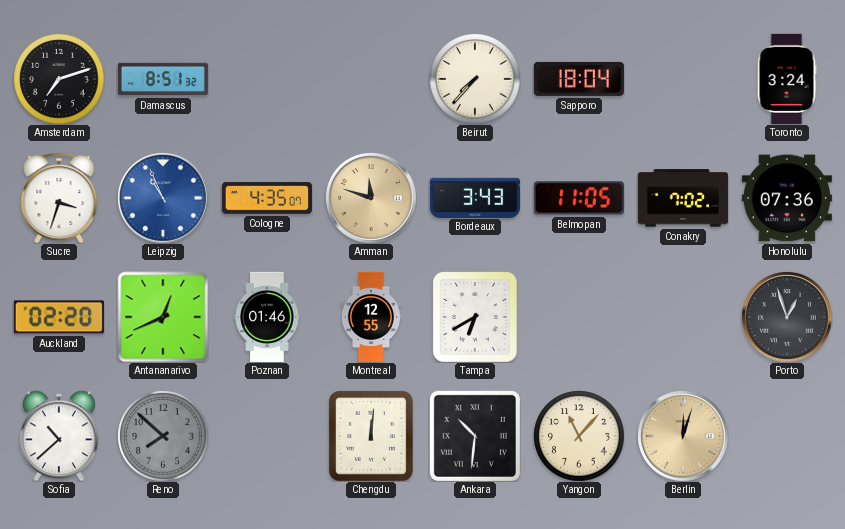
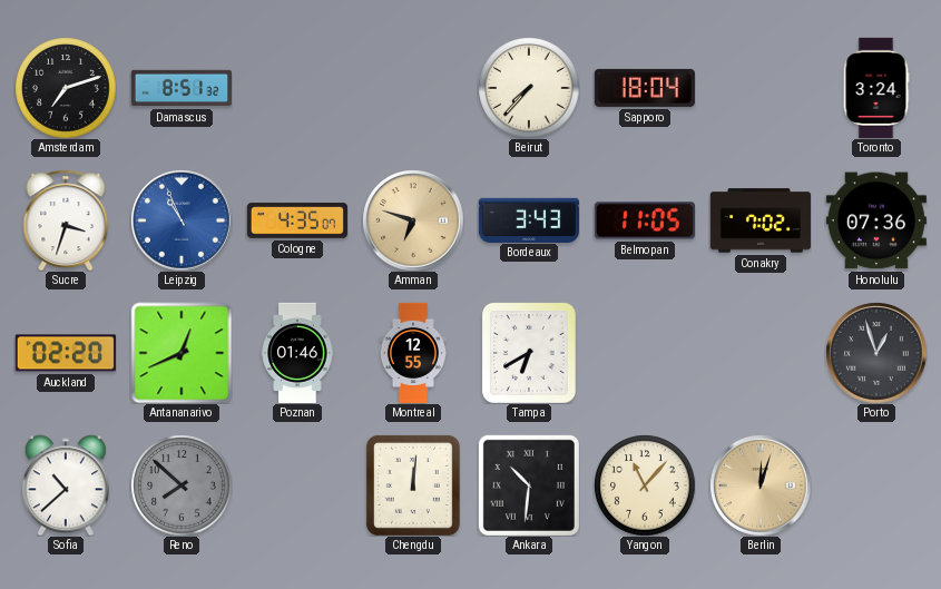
Amman: 11:48 -> 6:48 (413, 220)
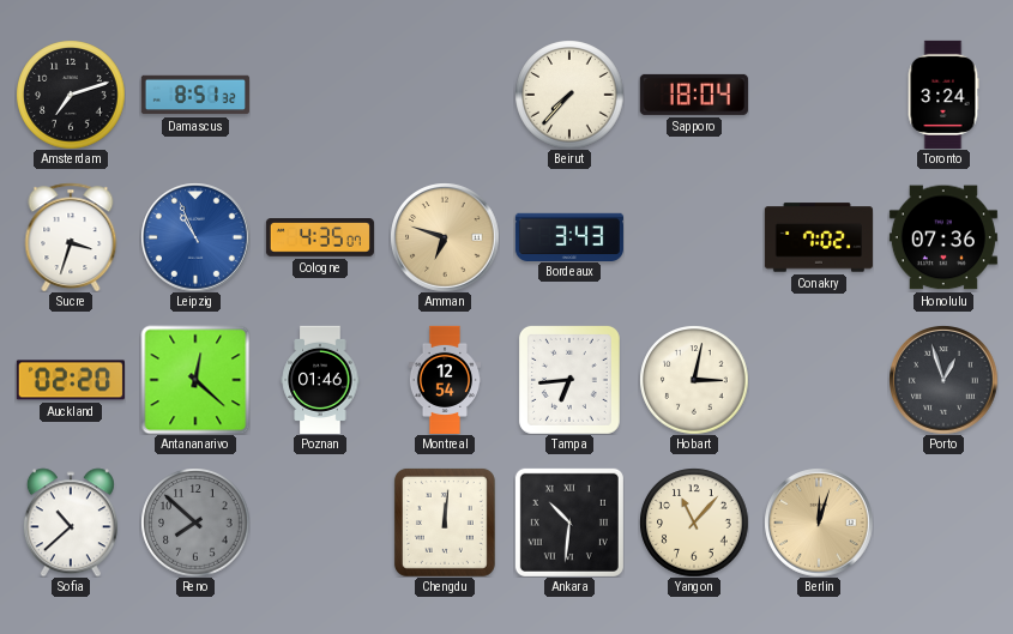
Belmopan: 11:05 -> none (645, 220)
Antananarivo: 12:41 -> 12:22 (195, 380)
Montreal: 12:55 -> 12:54 (444, 379)
Tampa: 6:40 -> 6:44 (569, 380)
Hobart: none -> 3:02 (694, 380)
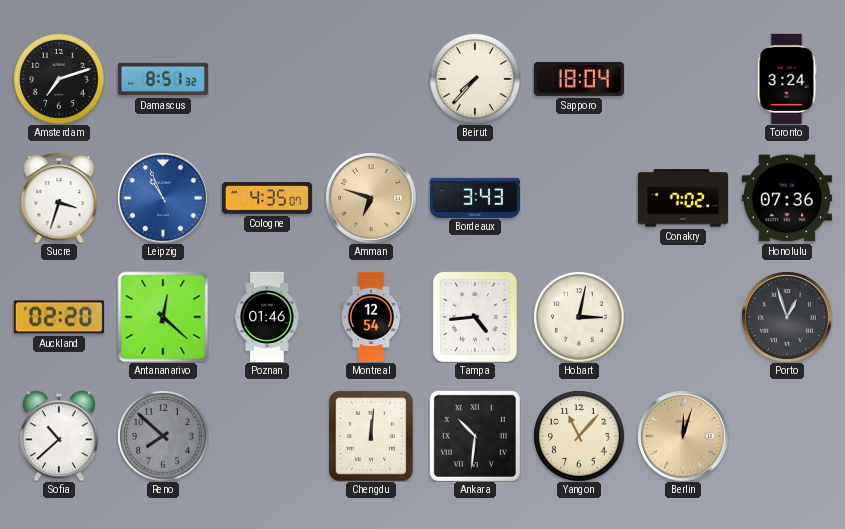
Tampa: 6:44 -> 4:44 (475, 317)
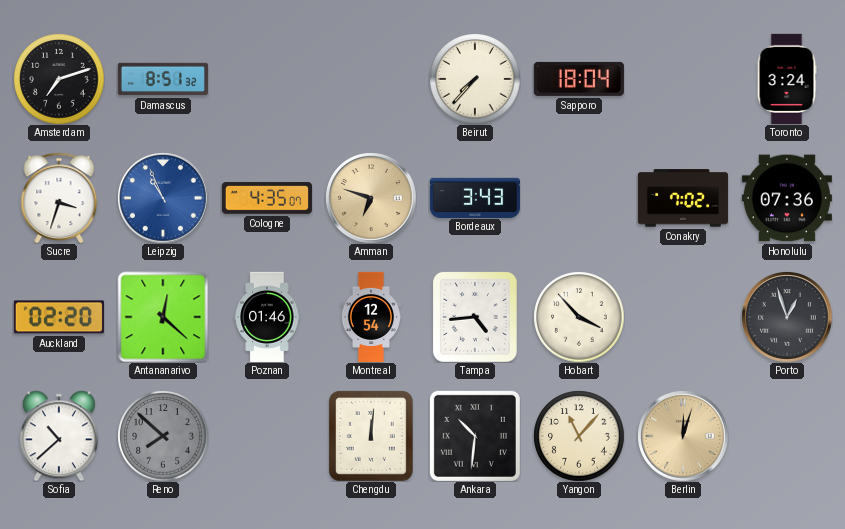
Hobart: 3:02 -> 3:53 (579, 317)
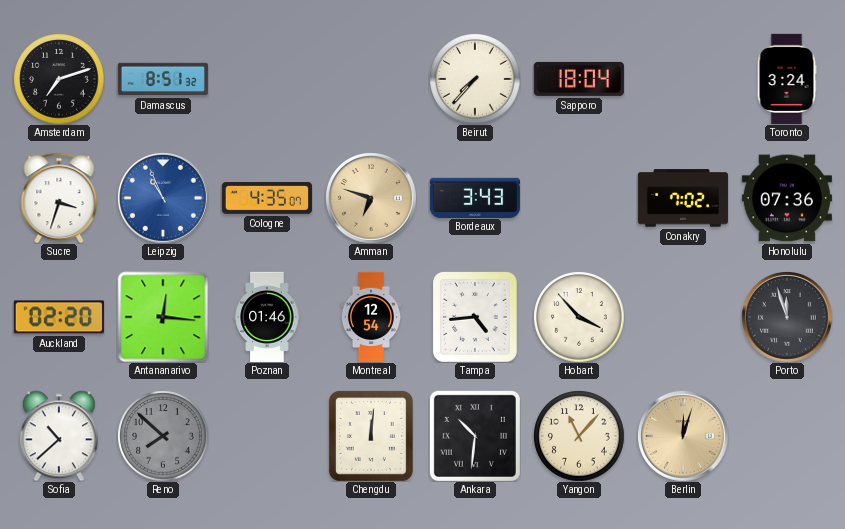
Antananarivo: 12:22 -> 12:16 (163, 317)
Porto: 12:57 -> 11:57 (787, 317)
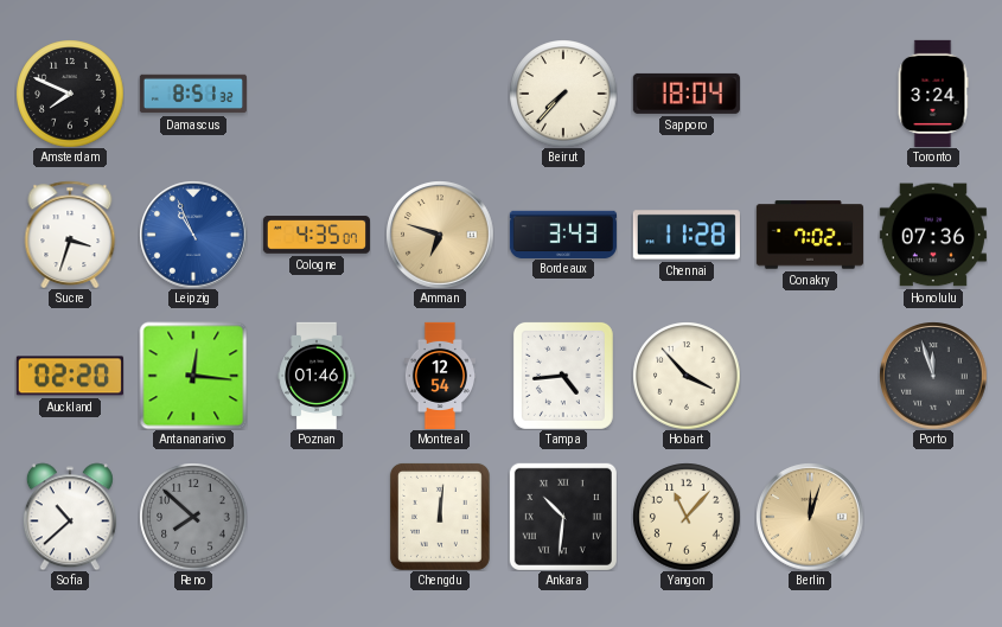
Amsterdam: 7:12 -> 7:49 (70, 94)
Chennai: none -> 11:28 (687, 235)
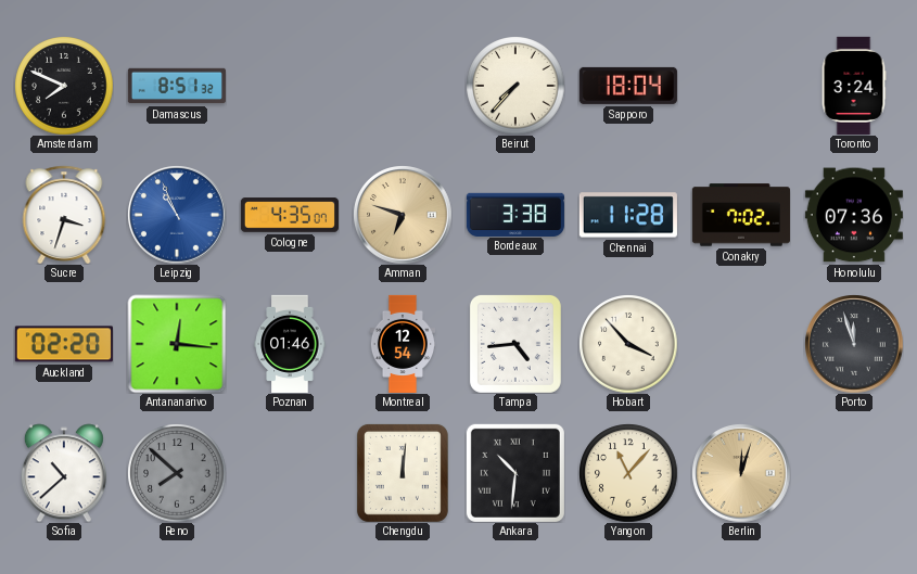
Bordeaux: 3:43 -> 3:38 (515, 214)
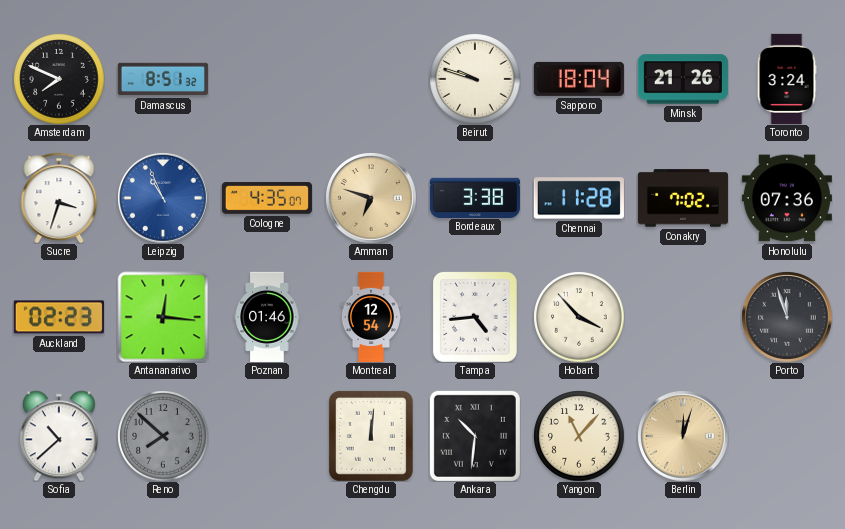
Beirut: 7:37 -> 9:48 (475, 79)
Minsk: none -> 21:26 (683, 79)
Auckland: 02:20 -> 02:23 (59, 317)
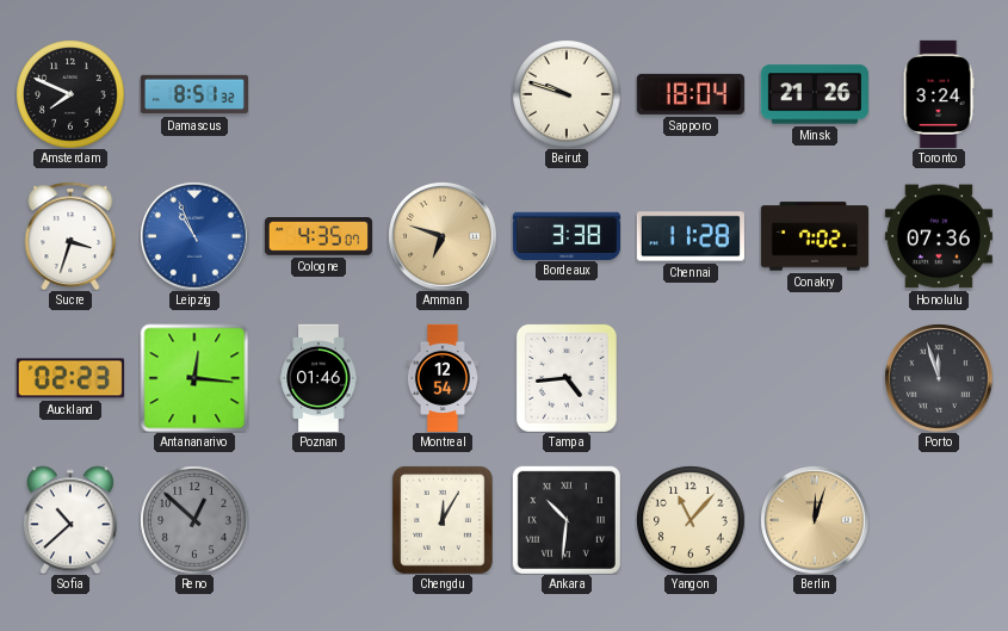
Hobart: 3:53 -> none (579, 317)
Reno: 7:52 -> 12:52 (194, 520)
Chengdu: 12:01 -> 12:05 (443, 520)
